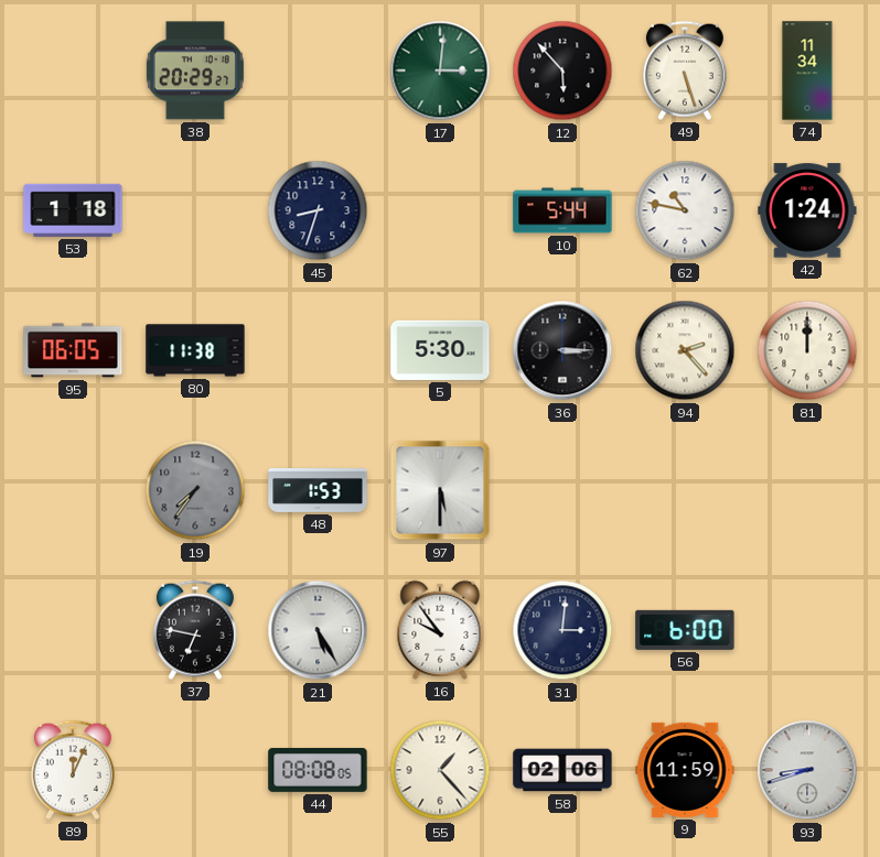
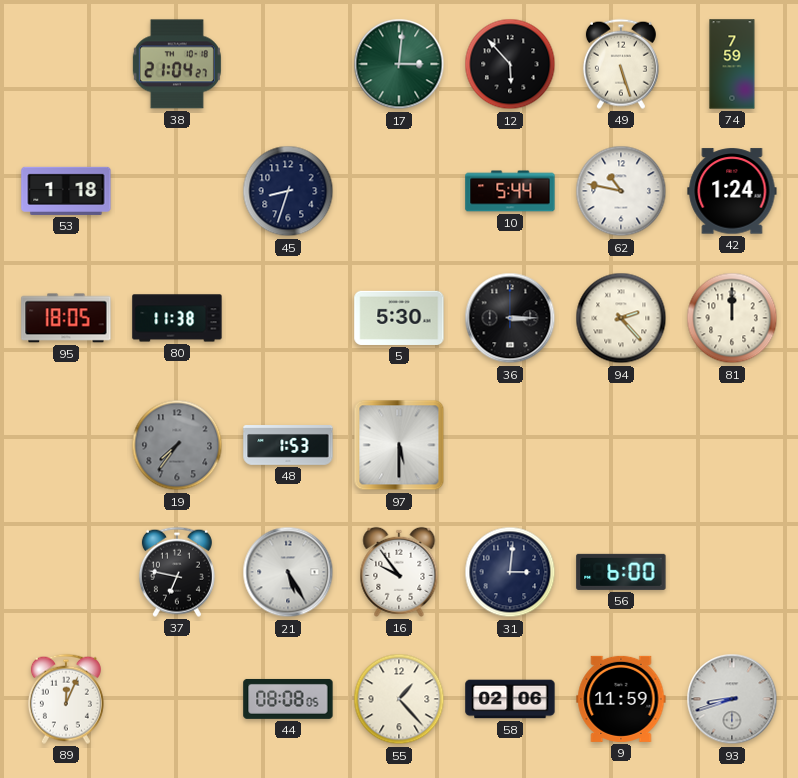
38: 20:29 -> 21:04 (177, 64)
74: 11:34 -> 7:59 (732, 64)
95: 06:05 -> 18:05 (66, 318)
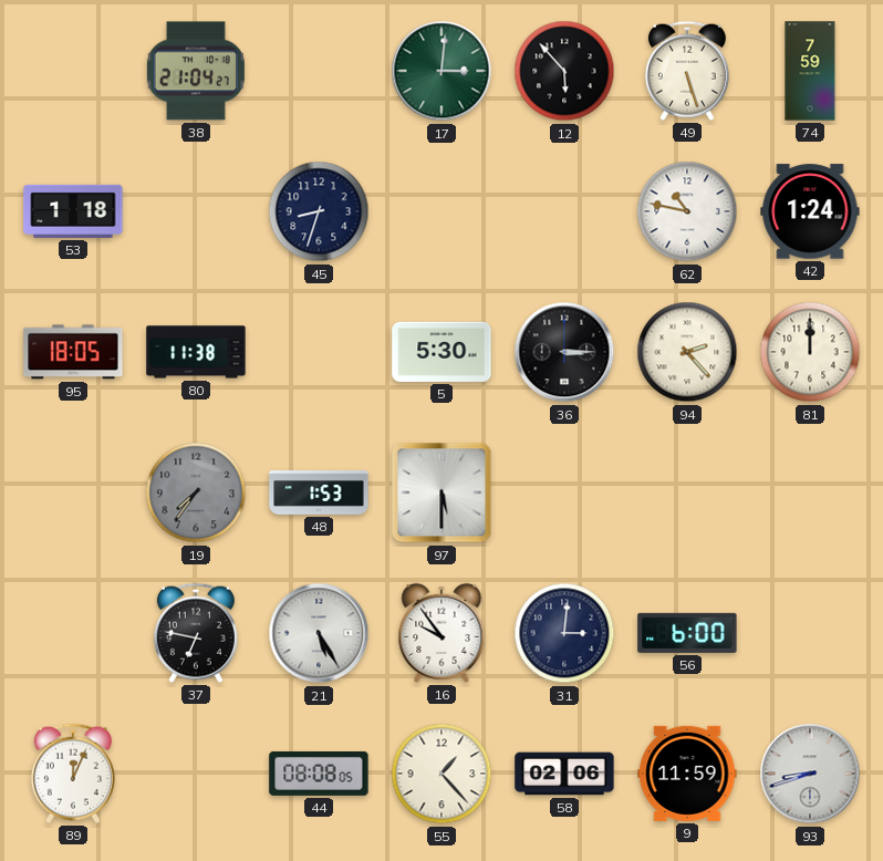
10: 5:44 -> none (510, 191)
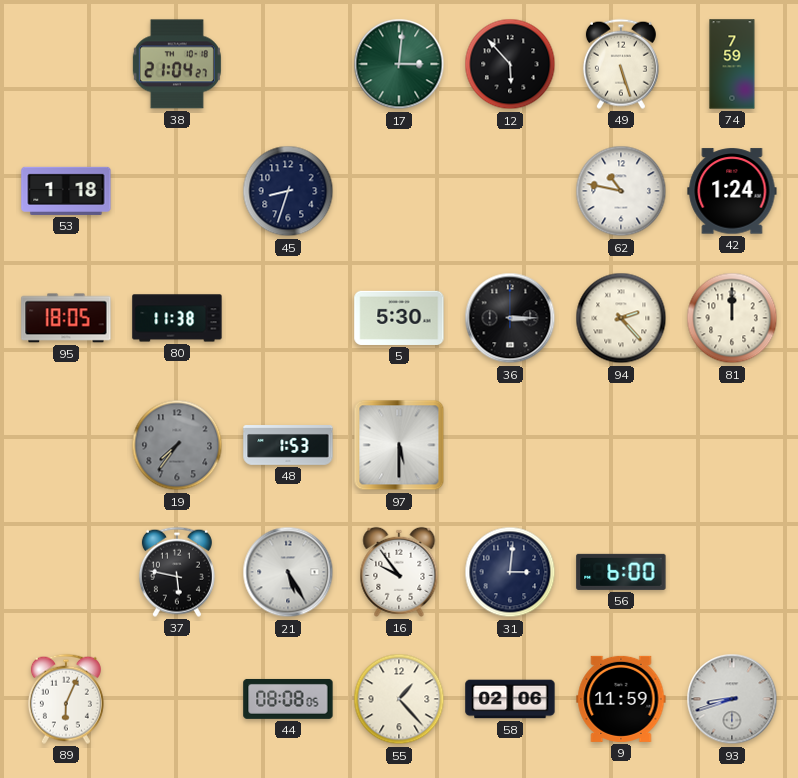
37: 6:47 -> 5:47 (177, 572)
89: 12:04 -> 6:04 (66, 699)
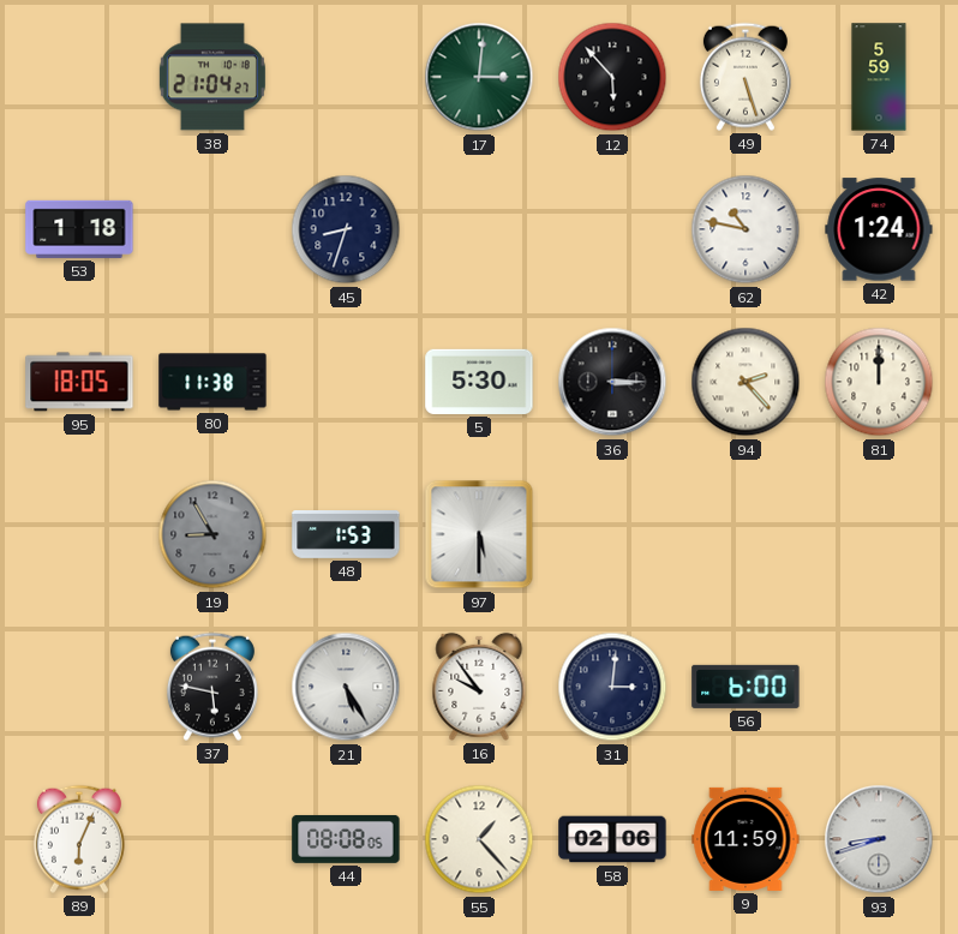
74: 7:59 -> 5:59 (879, 77)
19: 7:36 -> 8:55 (212, 534)
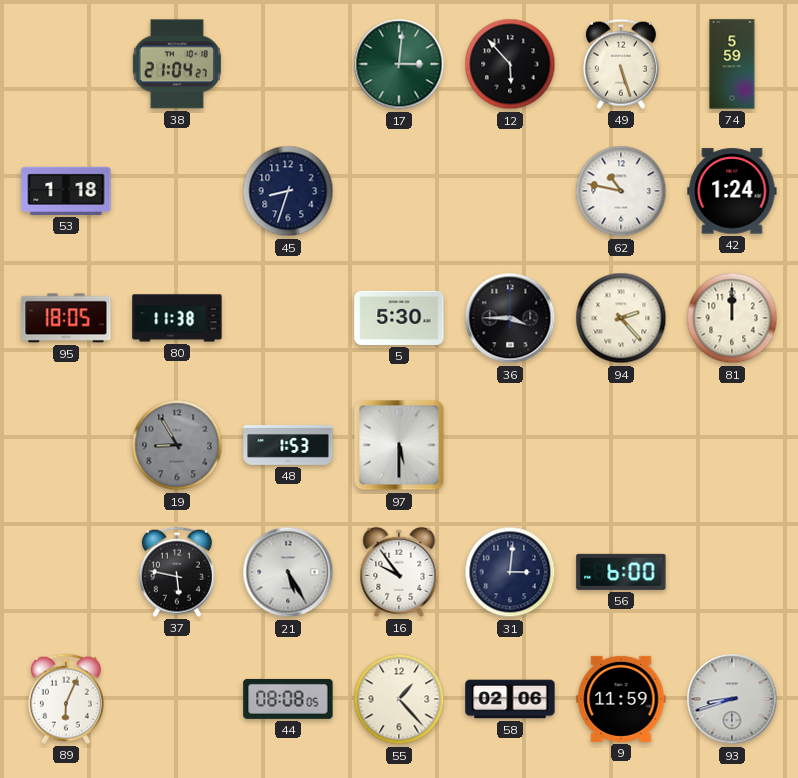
36: 3:15 -> 3:45 (510, 318)
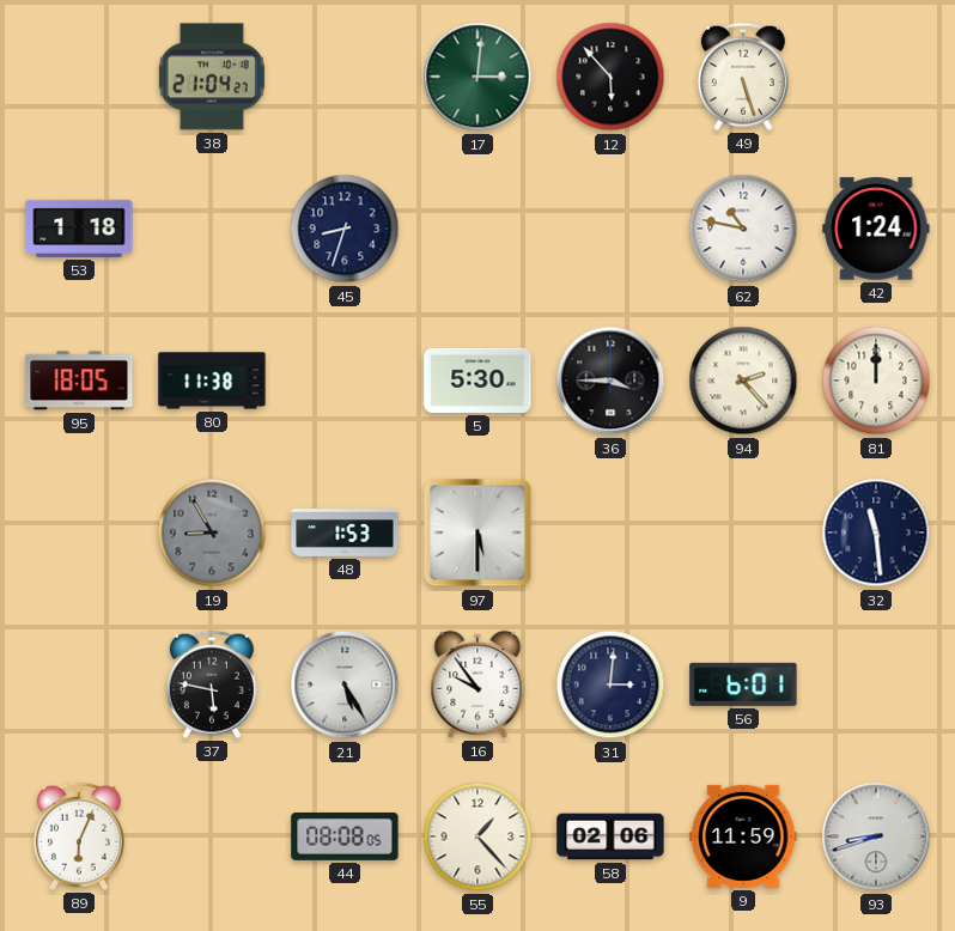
74: 5:59 -> none (732, 64)
32: none -> 11:29 (876, 533)
56: 6:00 -> 6:01 (743, 684)
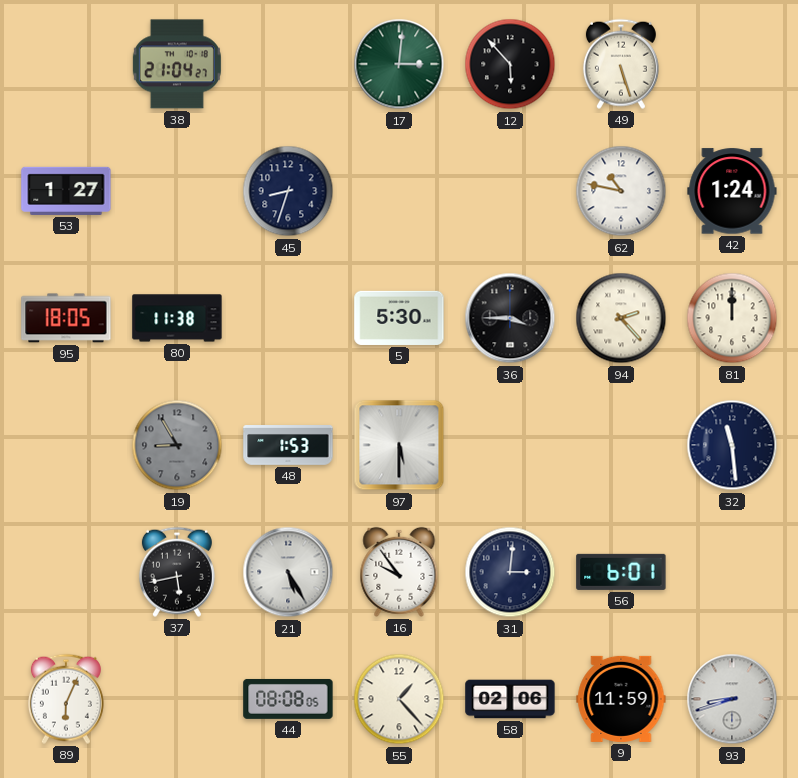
53: 1:18 -> 1:27 (66, 191)
37: 5:47 -> 5:43 (177, 572)
